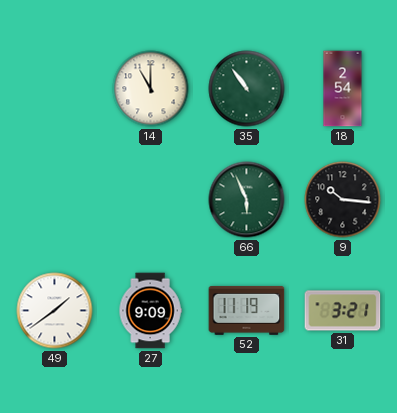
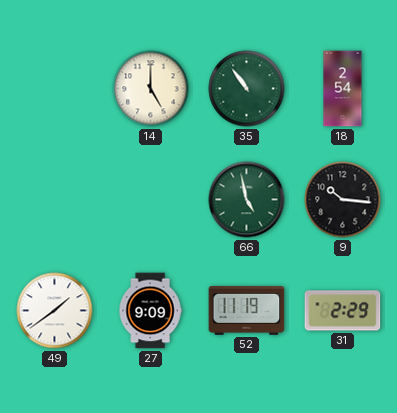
14: 11:00 -> 5:00 (151, 89)
66: 5:56 -> 4:58 (247, 200)
31: 3:21 -> 2:29 (343, 311)
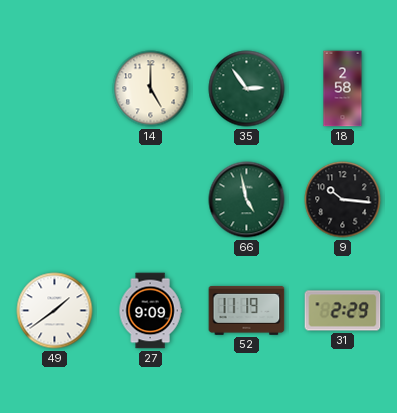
35: 10:54 -> 2:54 (247, 89)
18: 2:54 -> 2:58 (343, 89)
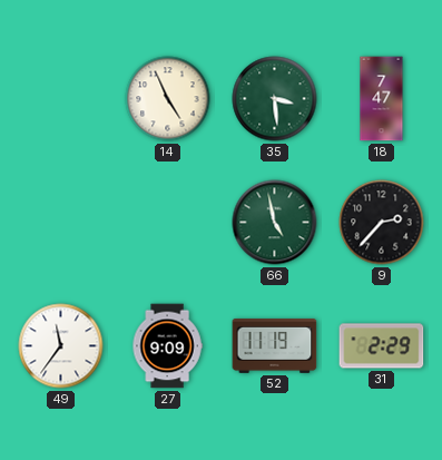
14: 5:00 -> 4:56 (168, 99)
35: 2:54 -> 3:29 (275, 99)
18: 2:58 -> 7:47 (382, 99)
9: 10:16 -> 2:37 (382, 223)
49: 1:39 -> 11:36 (61, 346)
